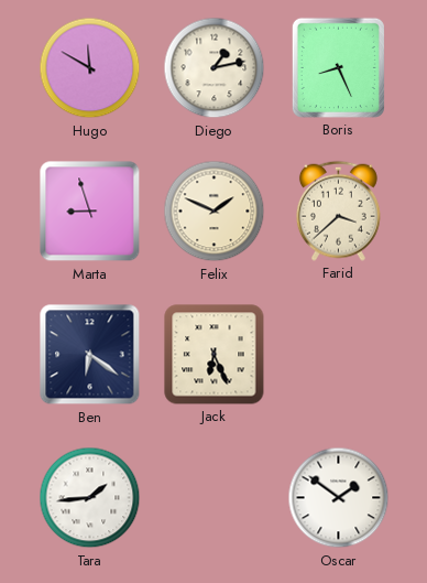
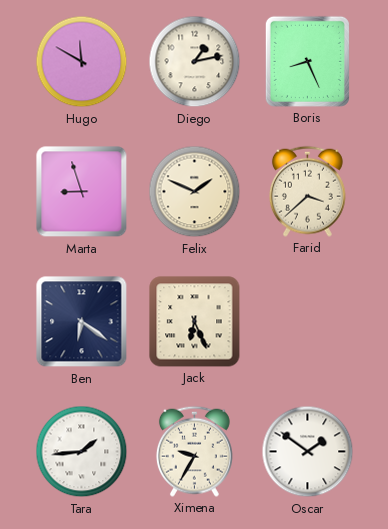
Ximena: none -> 9:35 (194, 451)
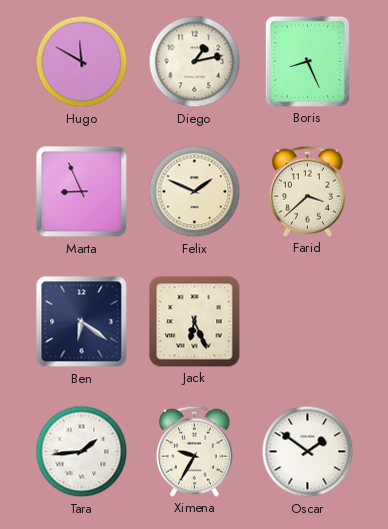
Marta: 8:57 -> 8:56 (82, 192)
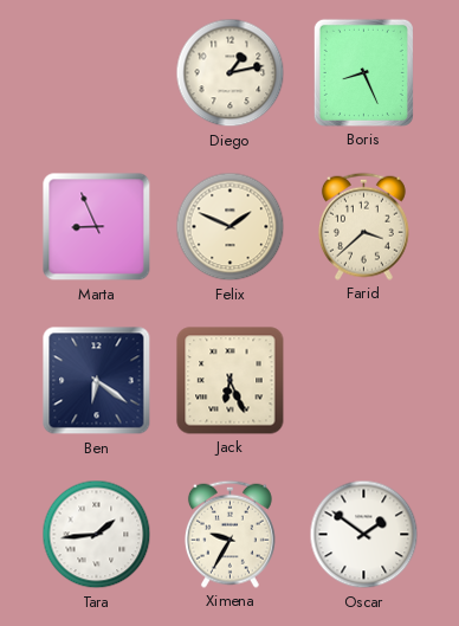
Hugo: 11:50 -> none (82, 62)
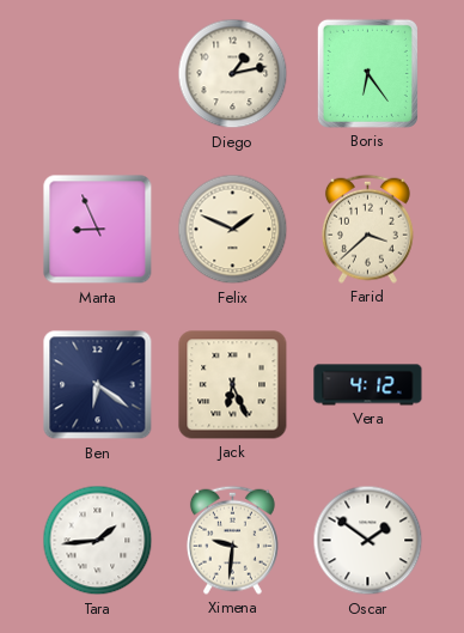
Boris: 8:26 -> 6:24 (367, 73)
Vera: none -> 4:12 (368, 385)
Ximena: 9:35 -> 9:31 (232, 540)
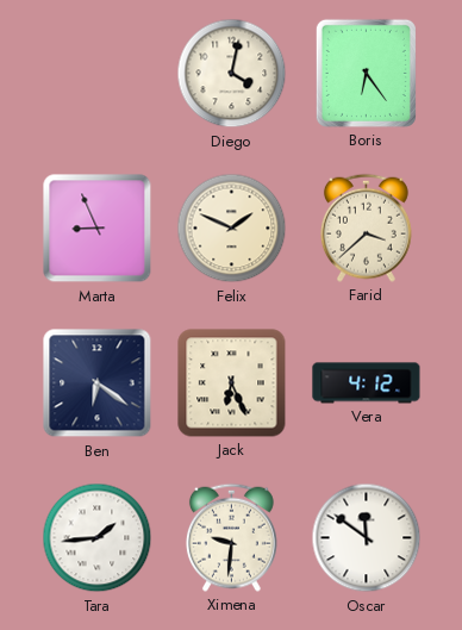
Diego: 1:13 -> 4:02 (232, 74)
Oscar: 1:51 -> 11:51 (367, 538)
